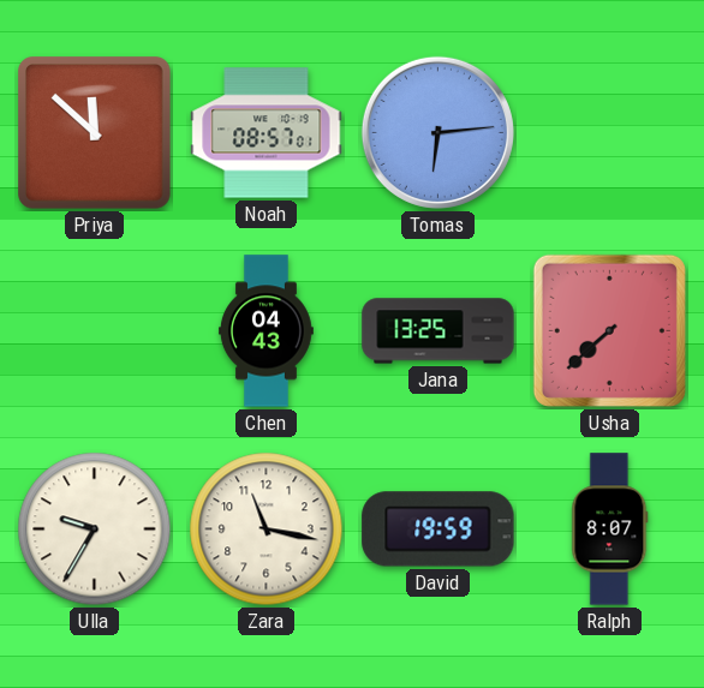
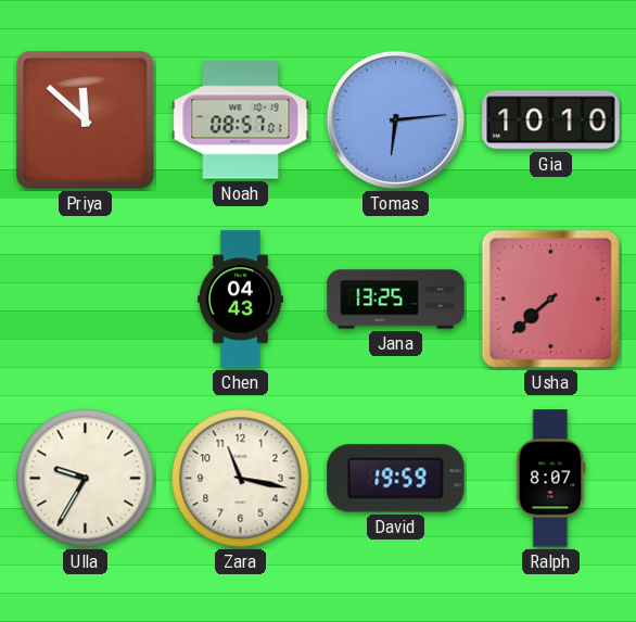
Gia: none -> 10:10 (551, 120)
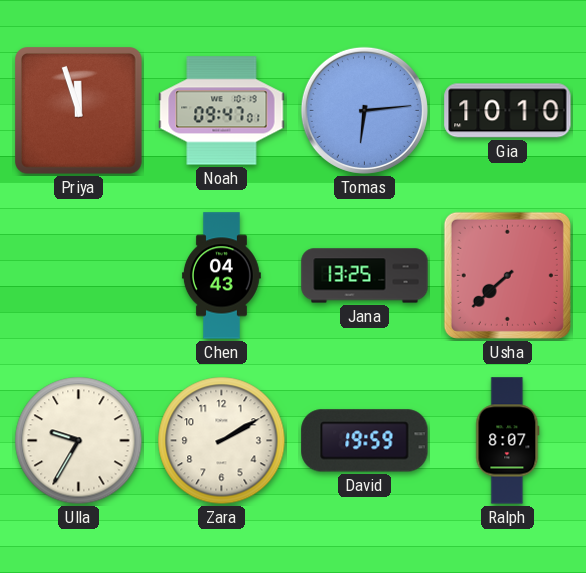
Priya: 11:52 -> 11:57 (79, 111)
Noah: 08:57 -> 09:47 (222, 111)
Zara: 11:17 -> 2:10 (222, 441)
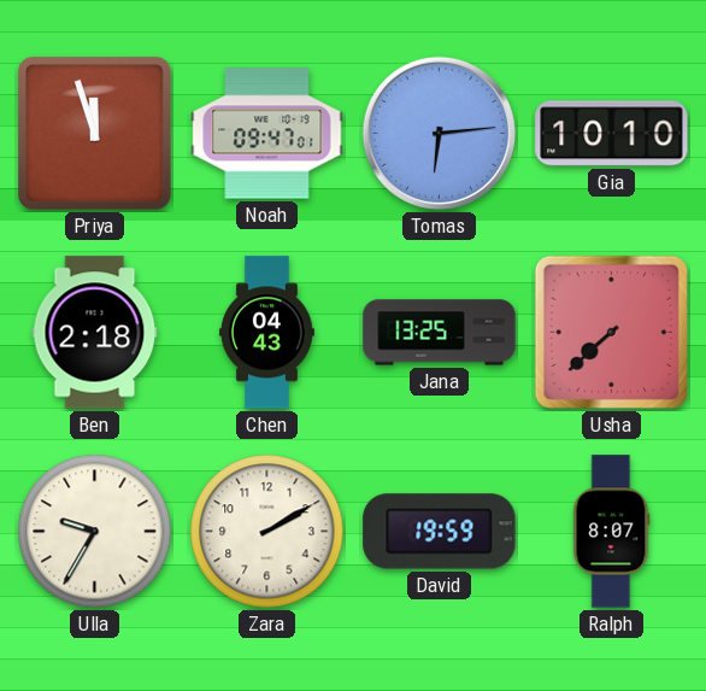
Ben: none -> 2:18 (95, 333)
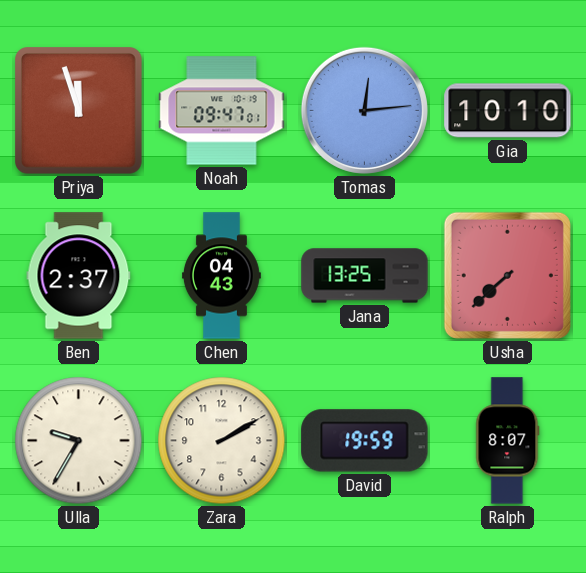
Tomas: 6:14 -> 12:14 (364, 110)
Ben: 2:18 -> 2:37 (79, 276)
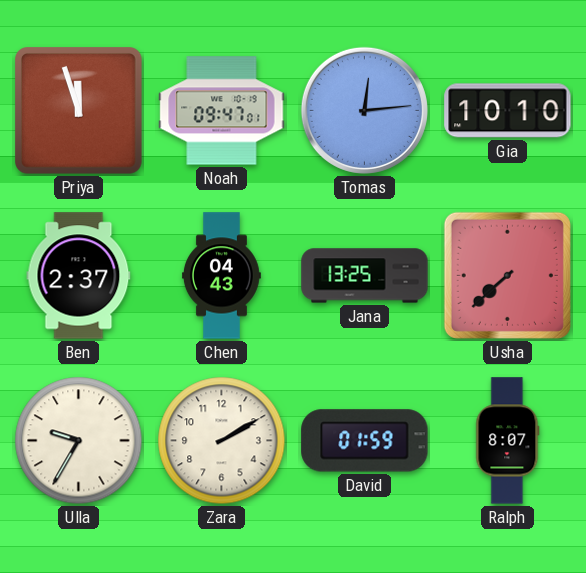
David: 19:59 -> 01:59 (365, 441)
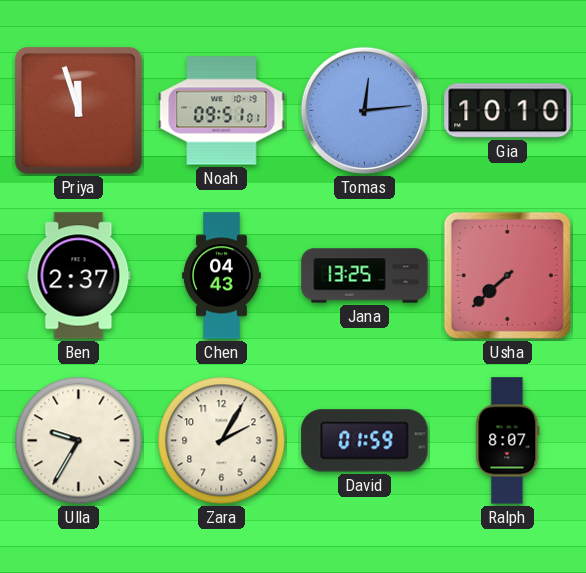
Noah: 09:47 -> 09:51 (222, 111)
Zara: 2:10 -> 2:05 (222, 441)
